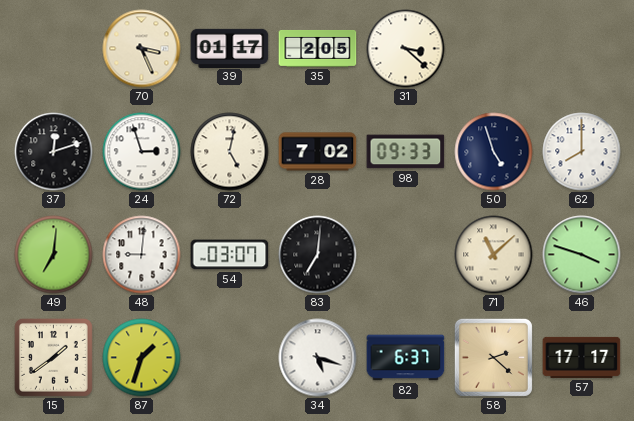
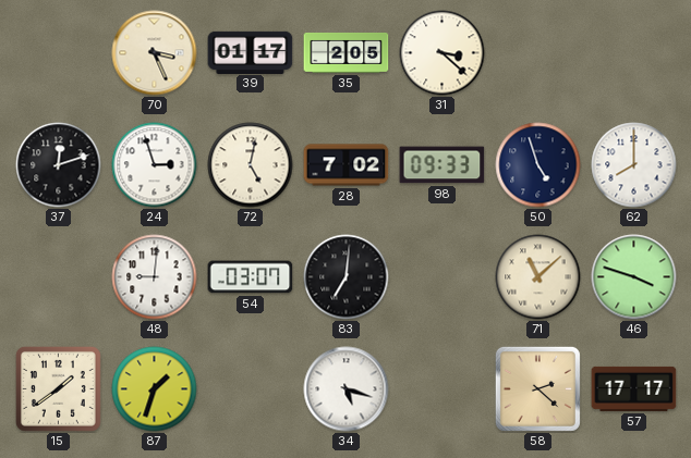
49: 7:01 -> none (54, 255)
82: 6:37 -> none (406, 358)
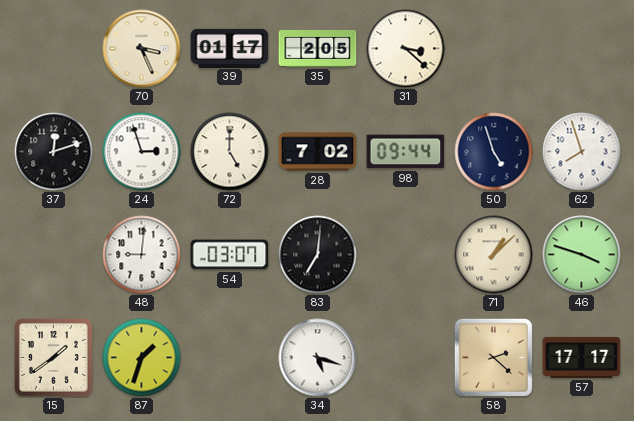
72: 5:02 -> 5:00 (230, 152)
98: 09:33 -> 09:44 (406, 152)
62: 8:00 -> 7:57 (582, 152)
71: 11:08 -> 1:08 (494, 255)
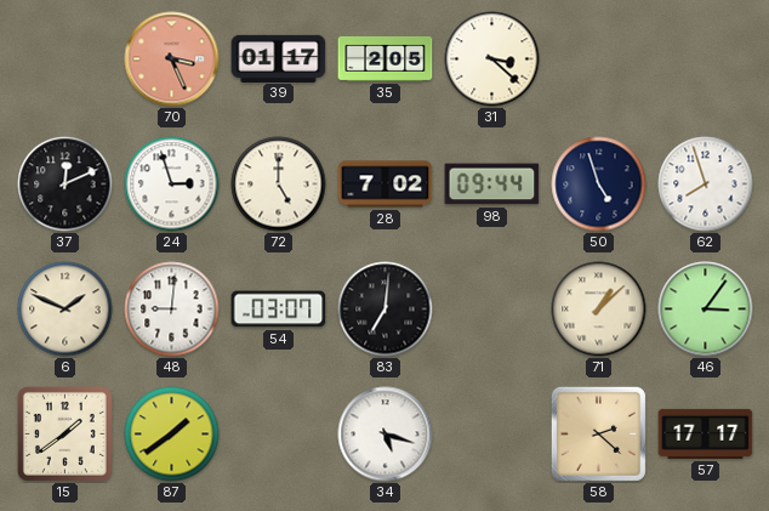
70 dial: cream -> salmon (172, 59)
37: 12:12 -> 12:11 (65, 184)
6: none -> 1:49 (65, 310)
46: 3:48 -> 3:06 (706, 310)
87: 1:33 -> 1:39 (172, 435)
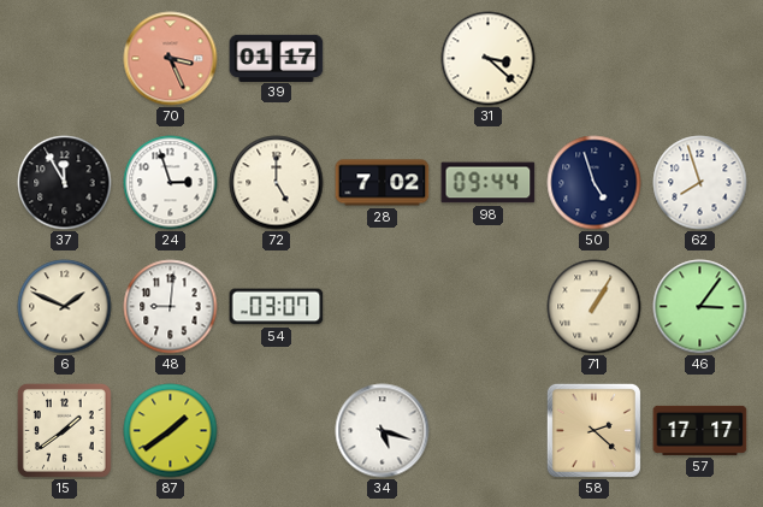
35: 2:05 -> none (386, 58)
37: 12:11 -> 11:55 (65, 183)
83: 7:01 -> none (386, 310)
71: 1:08 -> 1:05 (595, 307)
